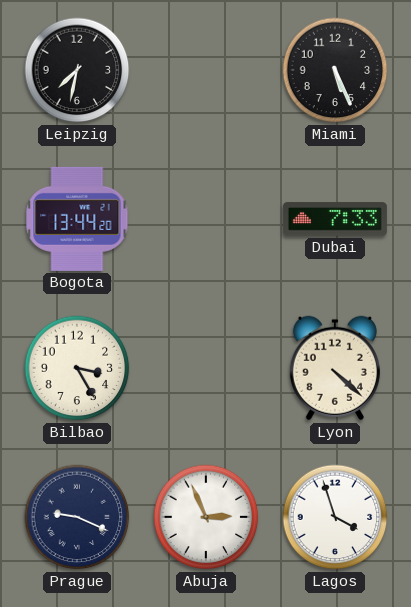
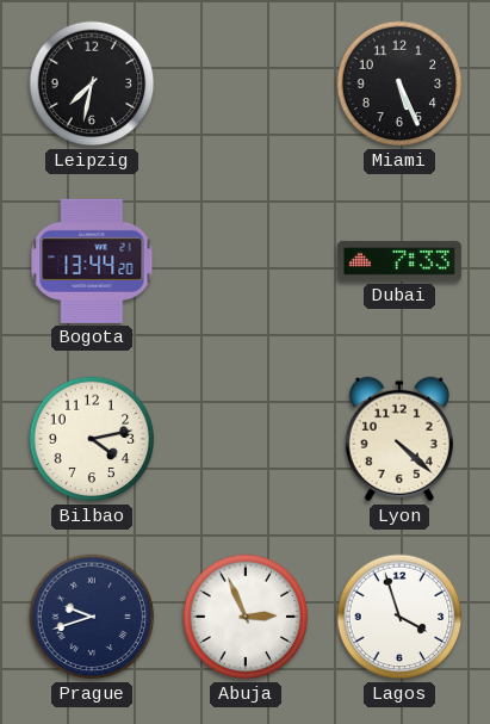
Bilbao: 3:25 -> 4:13 (92, 439)
Prague: 9:19 -> 9:42 (92, 617)
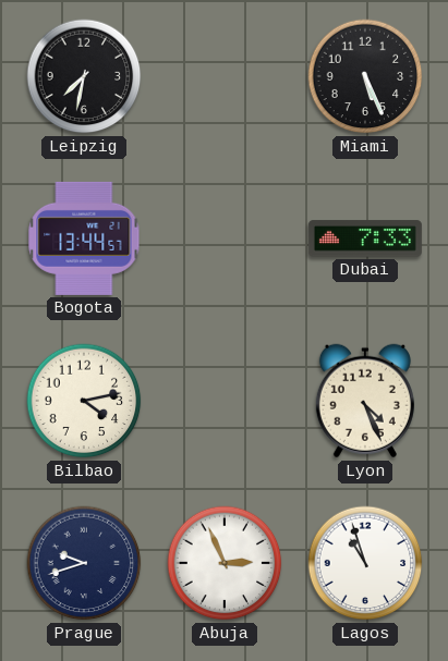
Bogota: 13:44:20 -> 13:44:57 (84, 238)
Lyon: 4:22 -> 4:26 (365, 401)
Lagos: 3:57 -> 10:57 (365, 563)
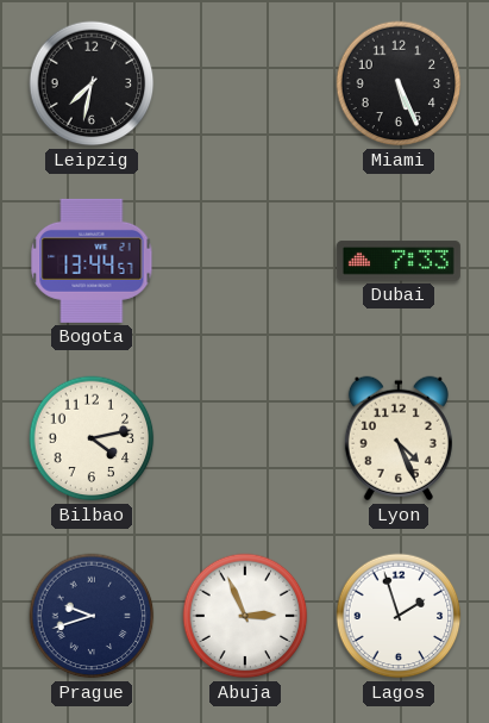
Lagos: 10:57 -> 1:57 (399, 616)
